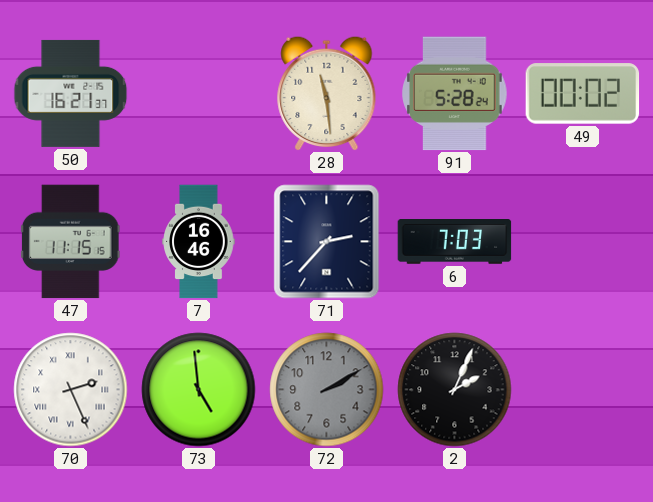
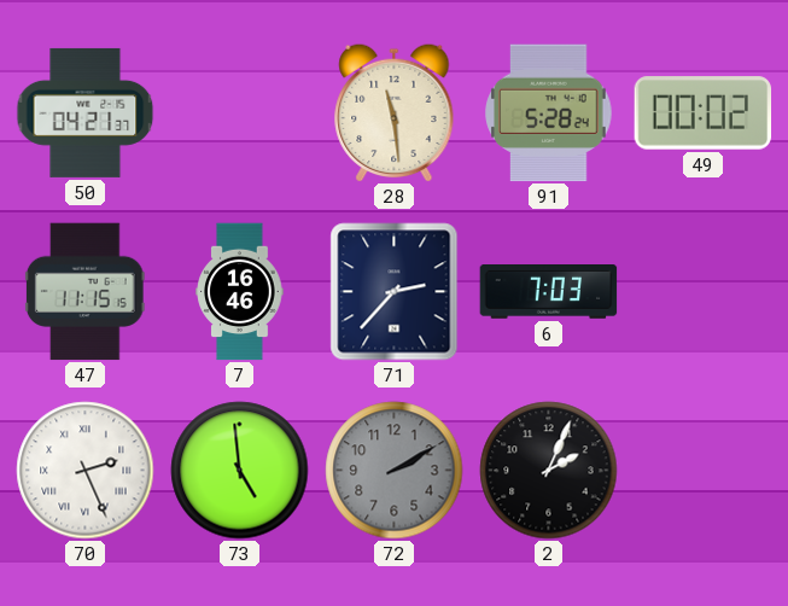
50: 16:21 -> 04:21 (86, 112)
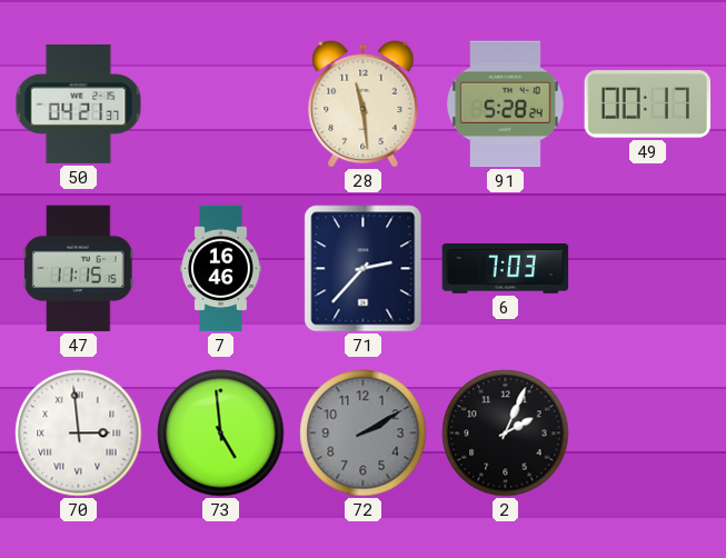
49: 00:02 -> 00:17 (648, 104)
70: 2:26 -> 2:59 (79, 434)
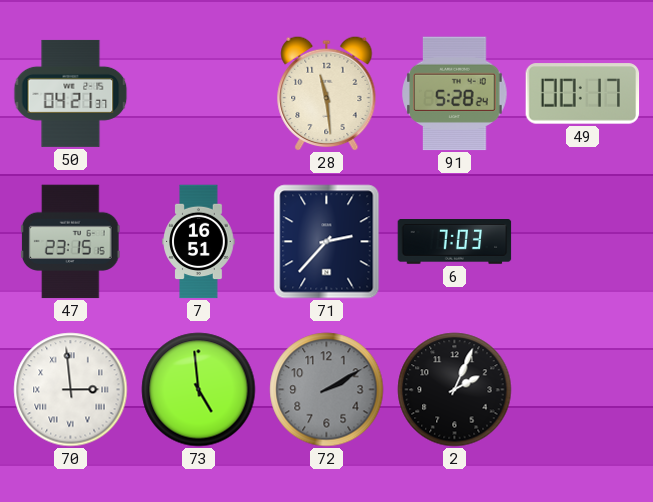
47: 11:15 -> 23:15 (70, 242)
7: 16:46 -> 16:51 (199, 242)
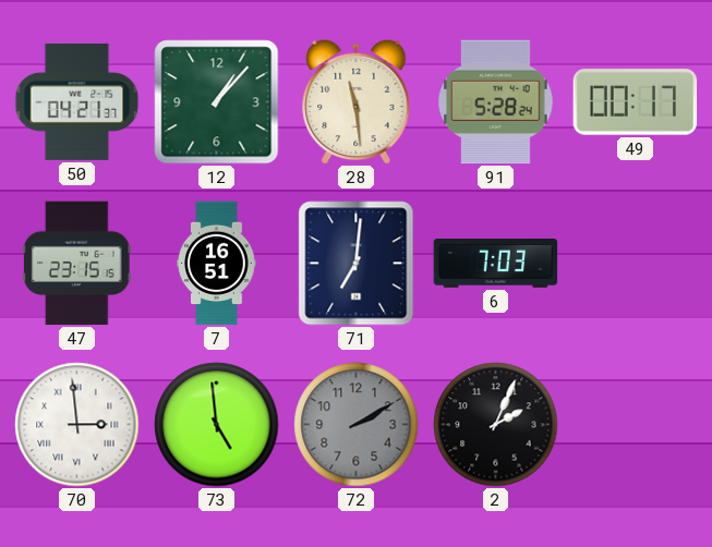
12: none -> 1:07 (217, 102)
71: 2:37 -> 7:01 (357, 264)
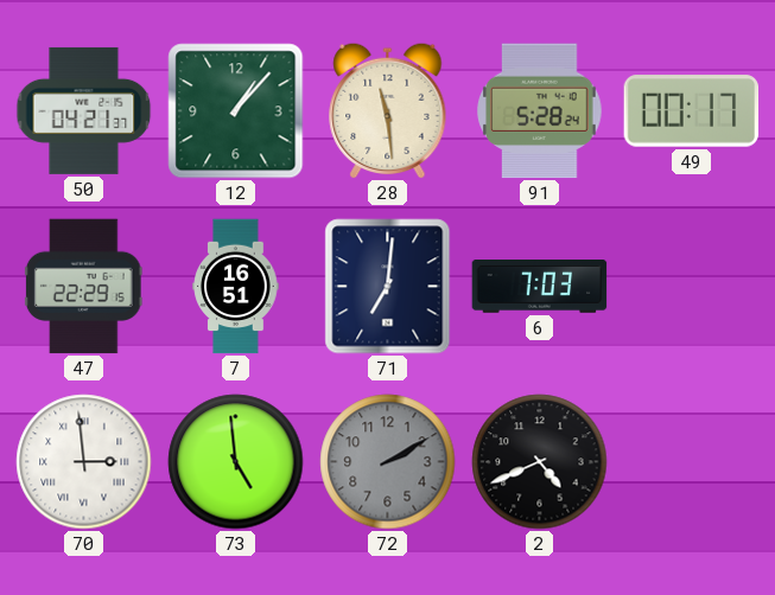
47: 23:15 -> 22:29 (83, 287)
2: 2:04 -> 4:41 (540, 462)
